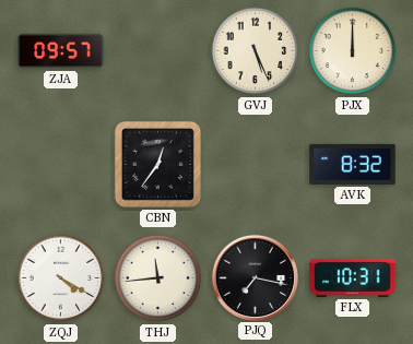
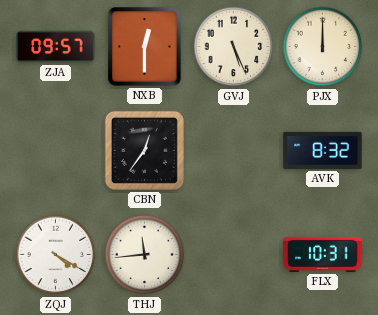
NXB: none -> 12:30 (145, 47)
PJQ: 7:17 -> none (255, 277)
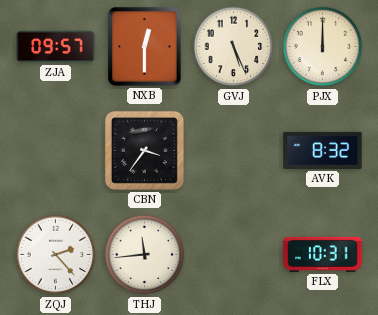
CBN: 12:36 -> 3:36 (144, 150)
ZQJ: 4:20 -> 2:23 (56, 255)
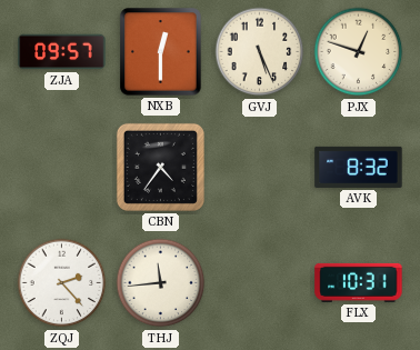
PJX: 12:00 -> 12:48 (359, 52)
CBN: 3:36 -> 4:36 (160, 167)
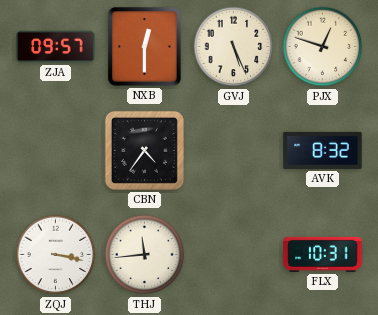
ZQJ: 2:23 -> 3:17 (56, 255)
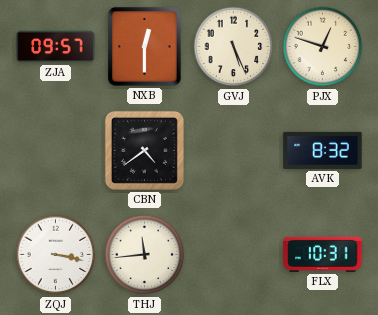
CBN: 4:36 -> 4:39 (144, 150)
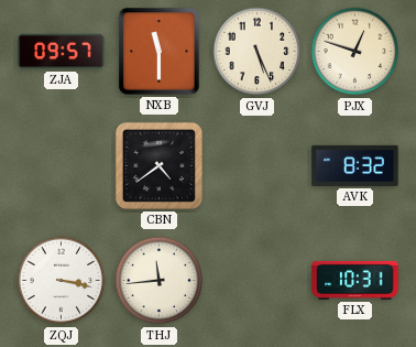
NXB: 12:30 -> 11:30 (160, 52)
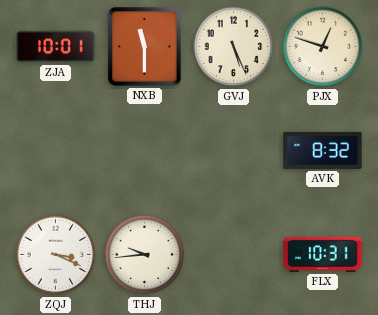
ZJA: 09:57 -> 10:01 (56, 47)
CBN: 4:39 -> none (158, 165)
ZQJ: 3:17 -> 3:19 (56, 255)
THJ: 11:44 -> 9:44 (145, 255)
